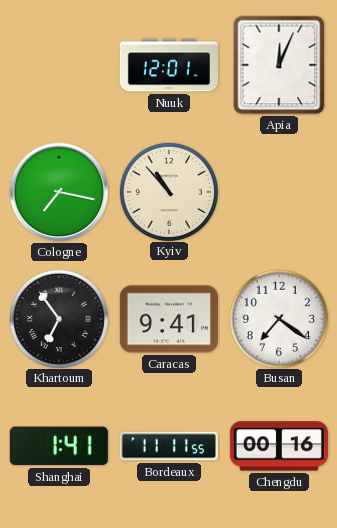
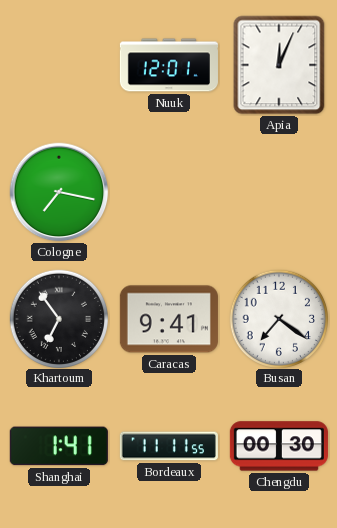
Kyiv: 10:53 -> none (168, 191)
Chengdu: 00:16 -> 00:30 (279, 446)
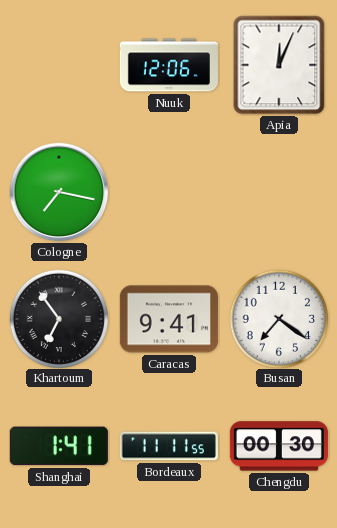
Nuuk: 12:01 -> 12:06 (169, 65)
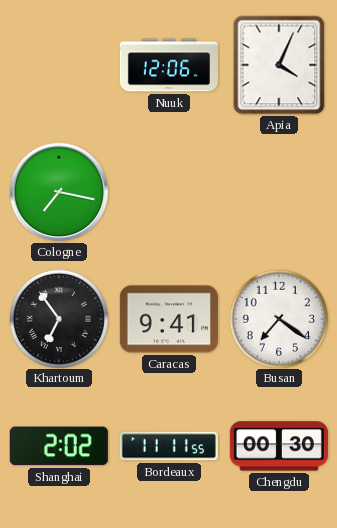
Apia: 12:04 -> 4:04 (279, 65)
Shanghai: 1:41 -> 2:02 (59, 446)
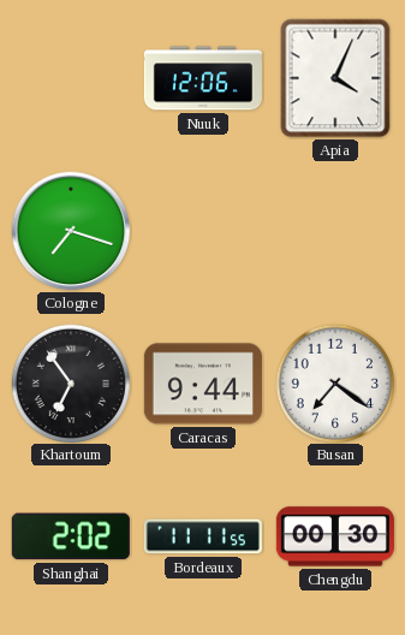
Cologne: 7:17 -> 7:18 (71, 231)
Caracas: 9:41 -> 9:44 (203, 384)
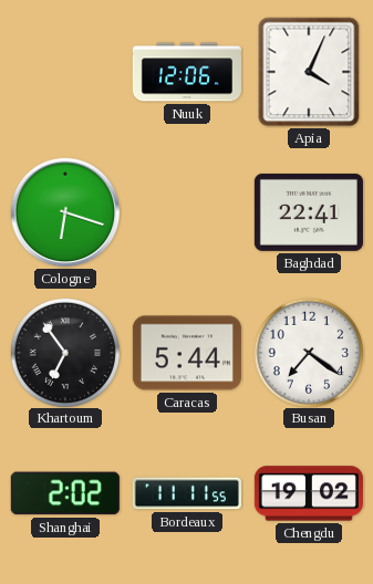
Cologne: 7:18 -> 6:18 (65, 212)
Baghdad: none -> 22:41 (309, 212)
Caracas: 9:44 -> 5:44 (187, 353)
Chengdu: 00:30 -> 19:02 (309, 493)
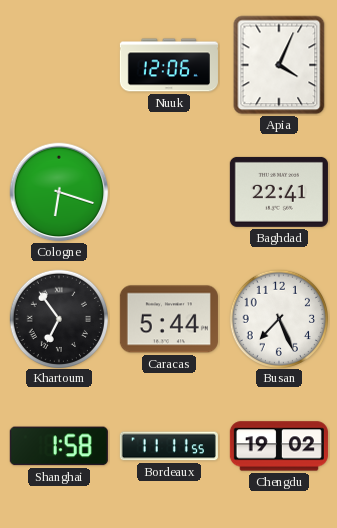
Busan: 7:21 -> 7:26 (278, 318)
Shanghai: 2:02 -> 1:58 (59, 446)
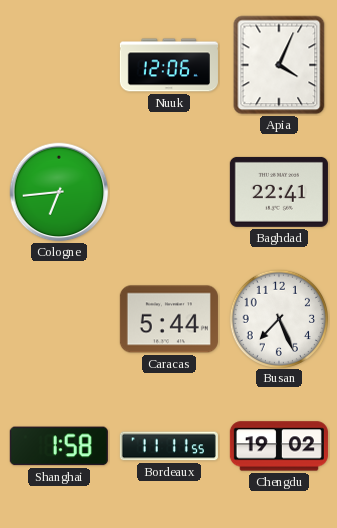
Cologne: 6:18 -> 6:44 (59, 192)
Khartoum: 6:54 -> none (58, 318)
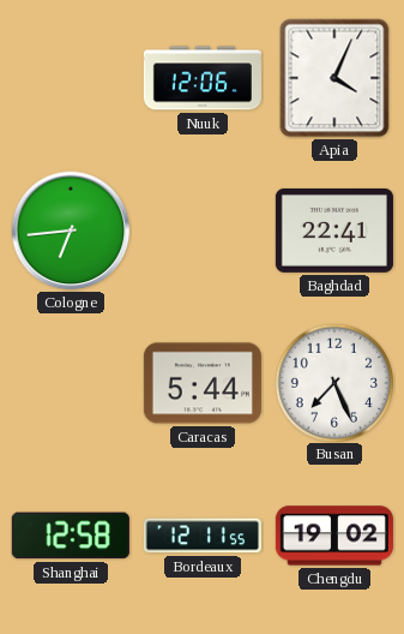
Shanghai: 1:58 -> 12:58 (71, 536)
Bordeaux: 11:11 -> 12:11 (203, 536)
